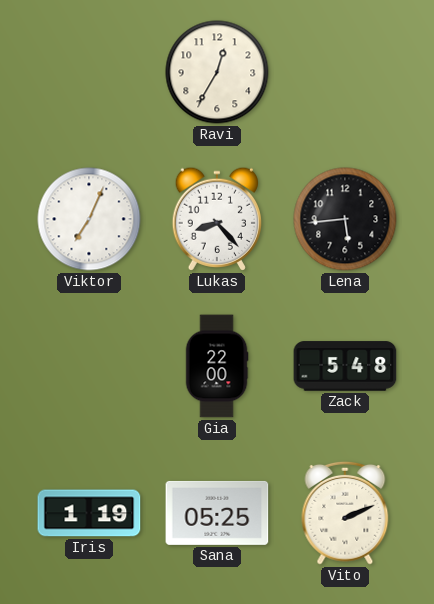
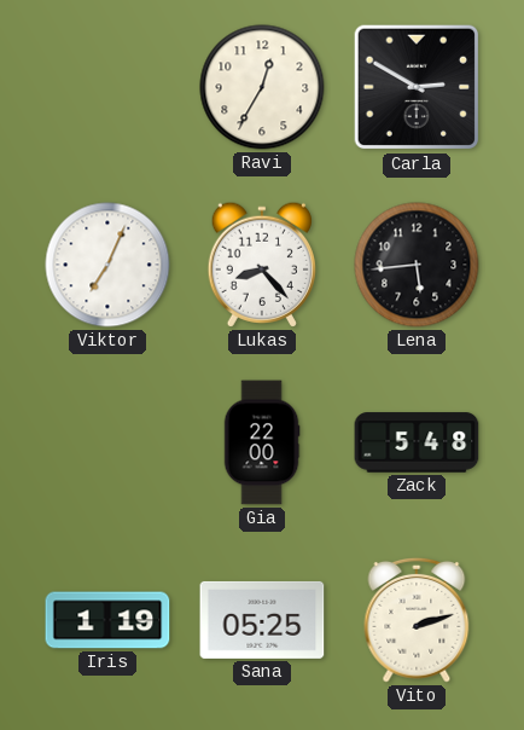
Carla: none -> 2:50 (417, 87)
Vito: 2:11 -> 2:12 (417, 620)
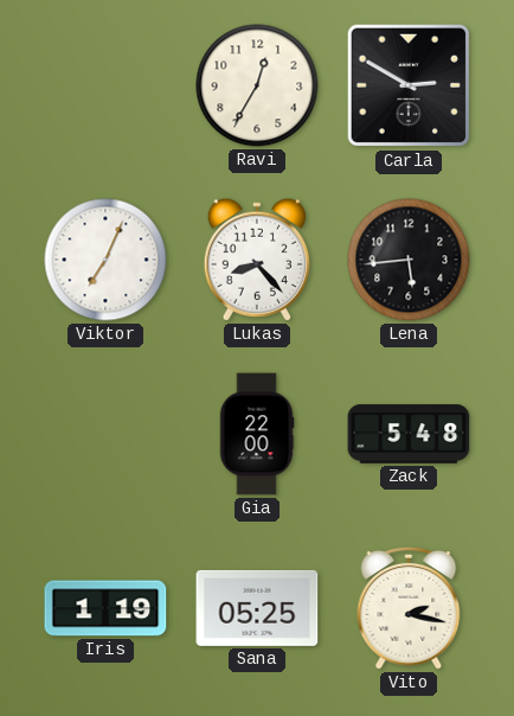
Vito: 2:12 -> 2:17 (409, 608)
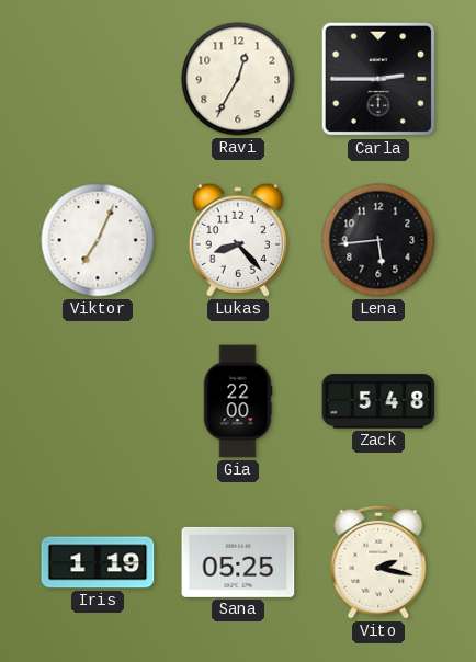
Carla: 2:50 -> 2:45 (378, 79)
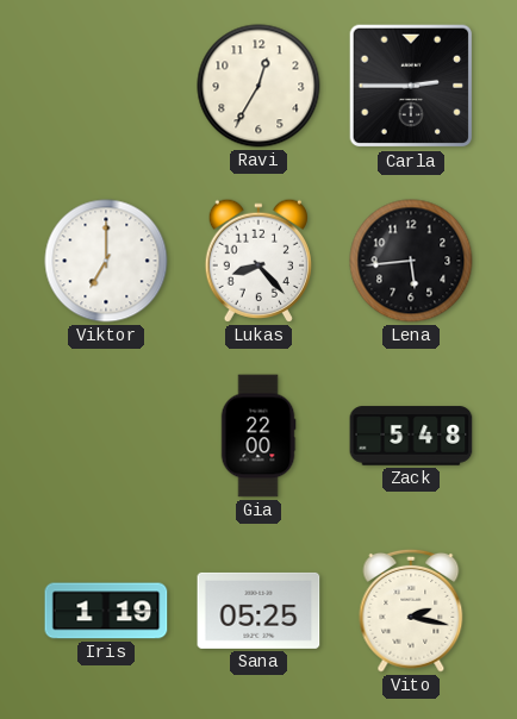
Viktor: 7:04 -> 7:00 (106, 261)
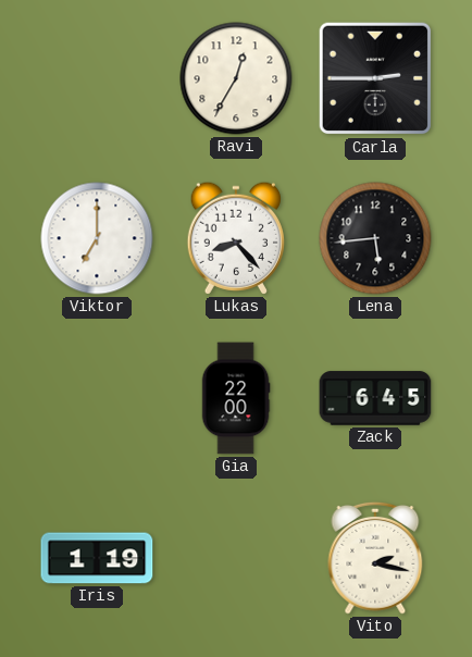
Zack: 5:48 -> 6:45 (375, 398)
Sana: 05:25 -> none (258, 611)
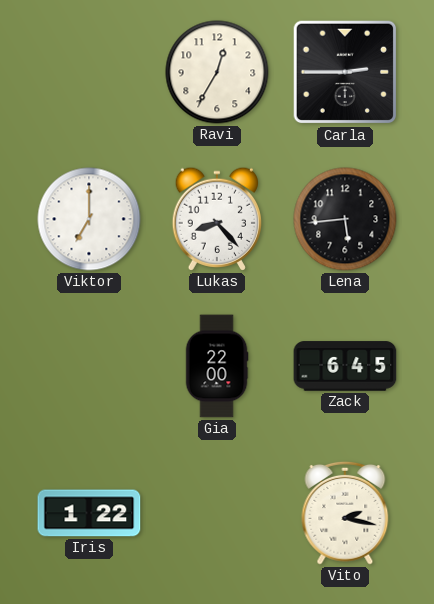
Iris: 1:19 -> 1:22 (89, 513)
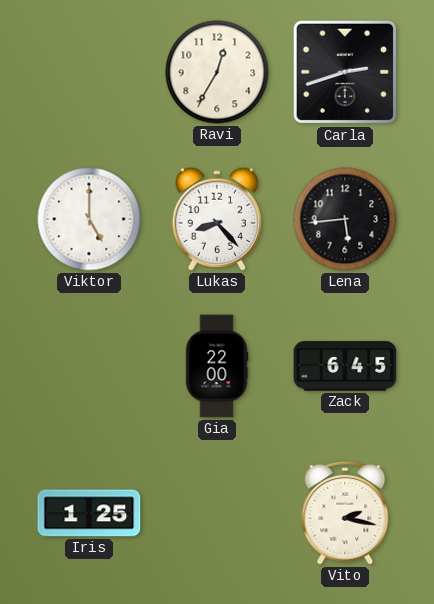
Carla: 2:45 -> 2:42 (345, 72)
Viktor: 7:00 -> 5:00 (89, 219)
Iris: 1:22 -> 1:25 (89, 513)
